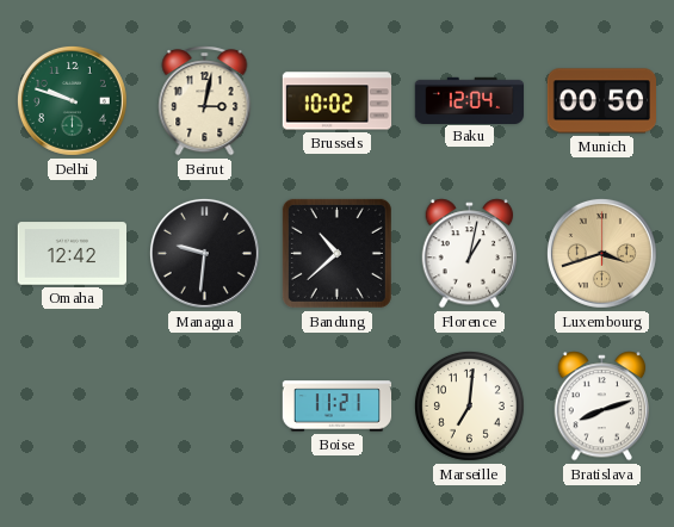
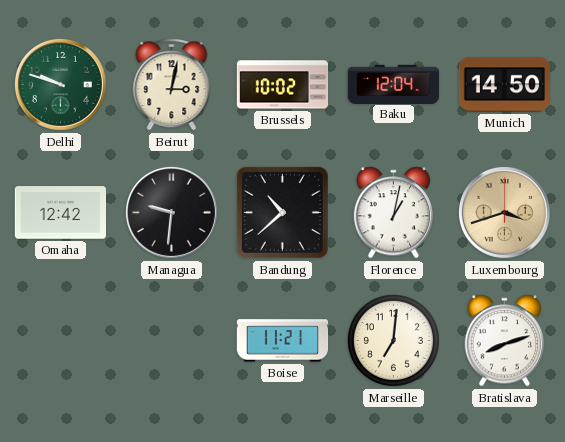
Munich: 00:50 -> 14:50 (505, 85)
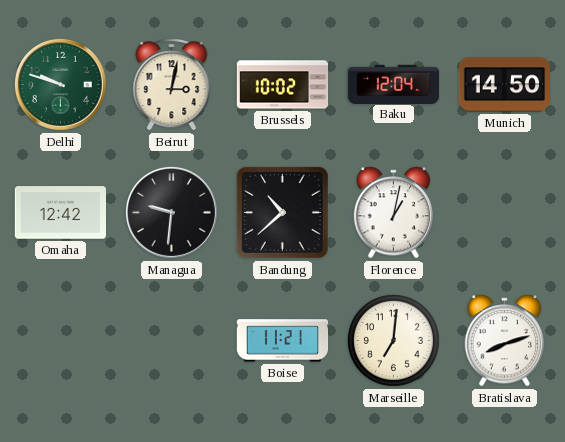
Luxembourg: 3:42 -> none (504, 212)
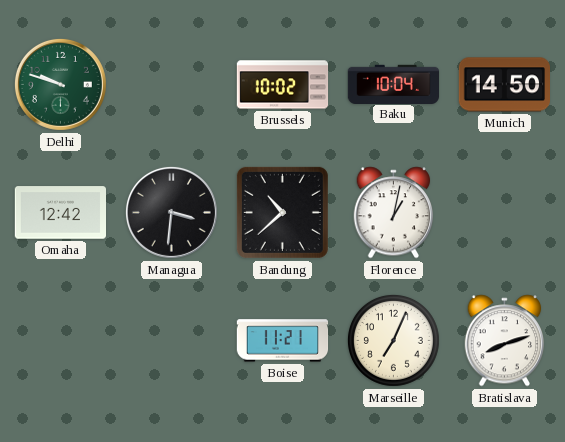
Beirut: 3:02 -> none (172, 85)
Baku: 12:04 -> 10:04 (394, 84)
Managua: 9:31 -> 3:31 (171, 212)
Marseille: 7:01 -> 7:04 (393, 340)
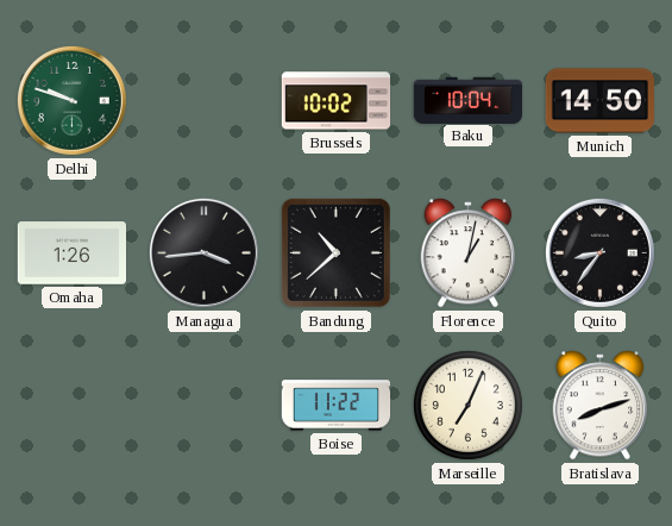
Omaha: 12:42 -> 1:26 (71, 253)
Managua: 3:31 -> 3:44 (203, 252)
Quito: none -> 8:36 (599, 252)
Boise: 11:21 -> 11:22 (337, 406)
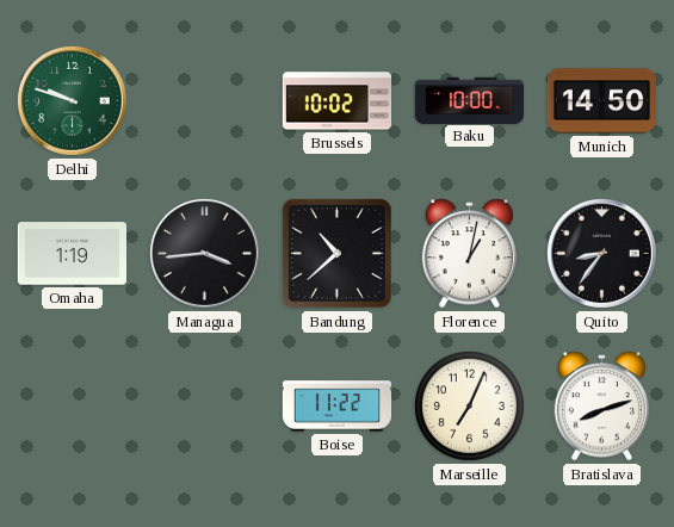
Baku: 10:04 -> 10:00 (470, 100)
Omaha: 1:26 -> 1:19 (72, 254)
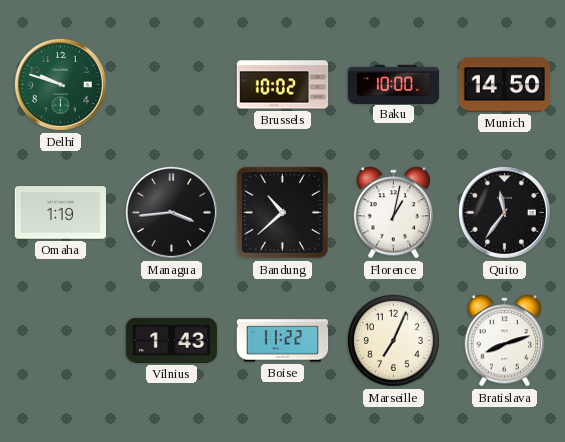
Quito: 8:36 -> 11:36 (504, 212)
Vilnius: none -> 1:43 (172, 340)
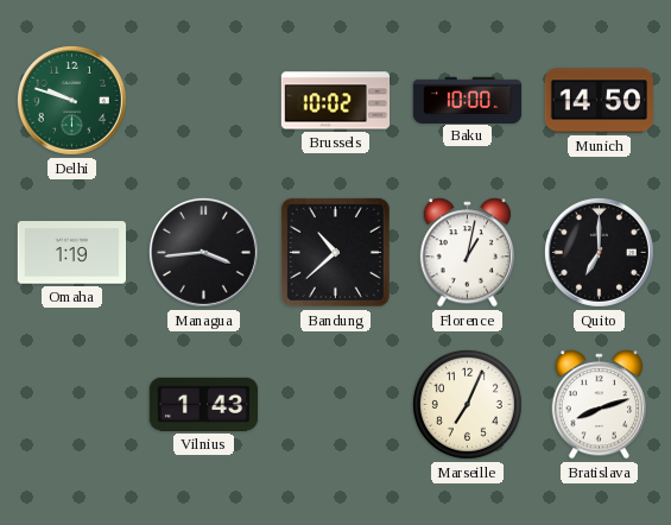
Quito: 11:36 -> 7:00 (599, 252)
Boise: 11:22 -> none (283, 341)
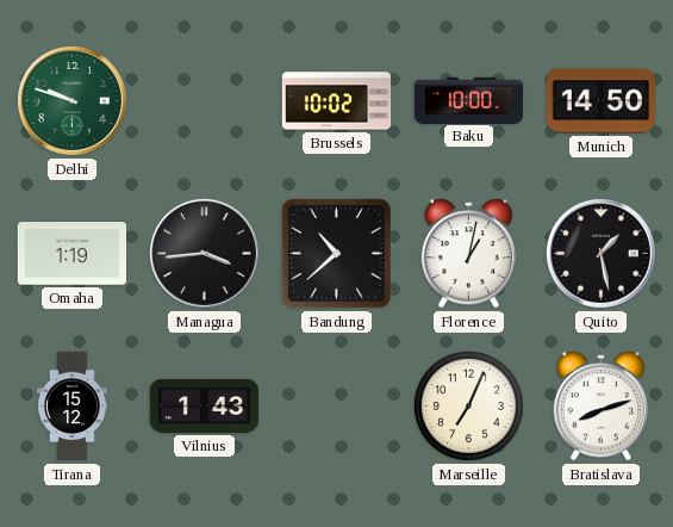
Quito: 7:00 -> 1:28 (600, 253)
Tirana: none -> 15:12 (71, 407)
